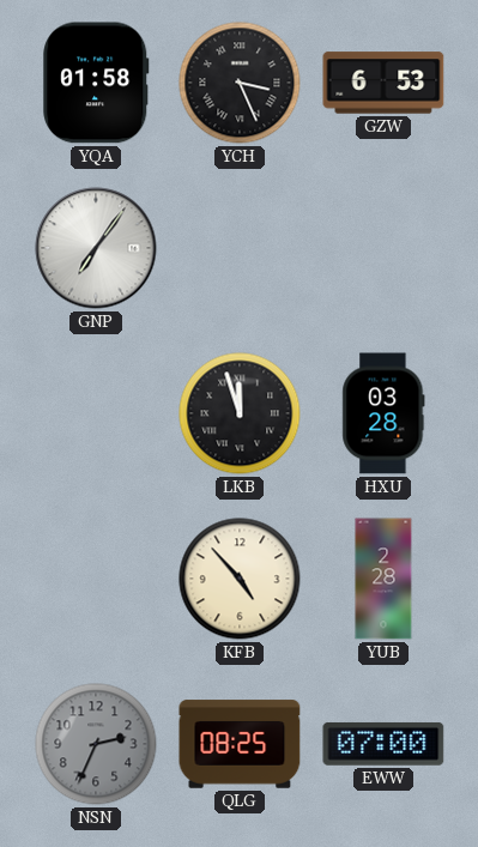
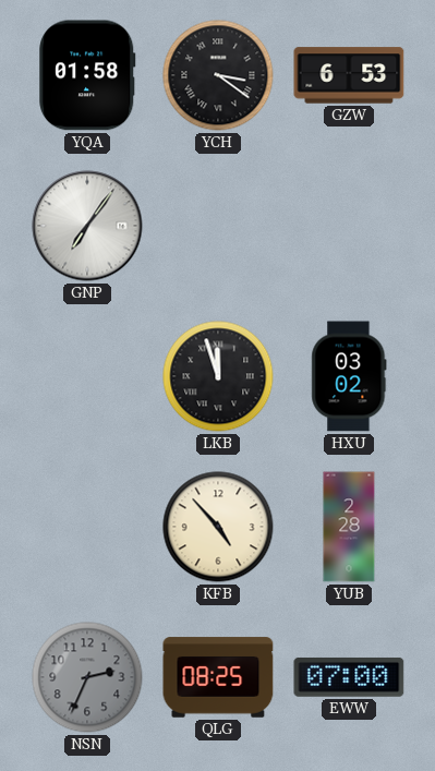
YCH: 3:26 -> 3:21 (218, 75)
HXU: 03:28 -> 03:02 (349, 376)
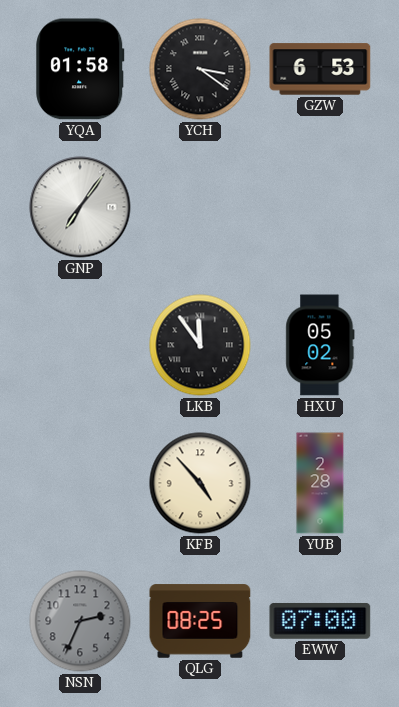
LKB: 11:57 -> 11:54 (200, 345)
HXU: 03:02 -> 05:02 (320, 345)
